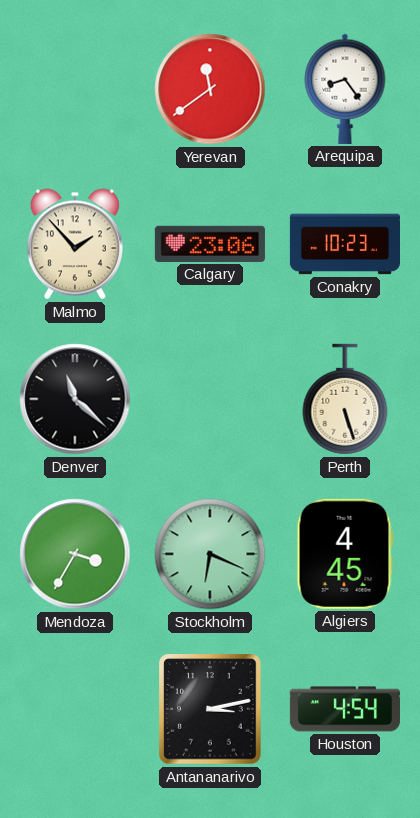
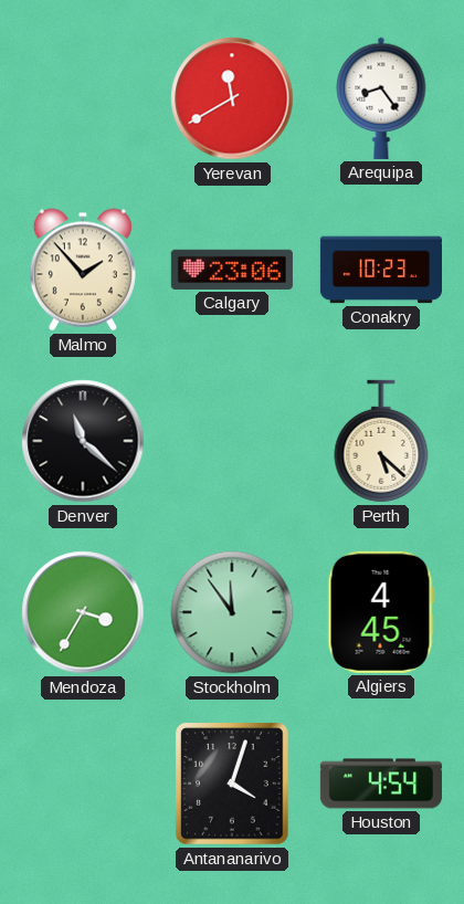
Yerevan: 11:39 -> 11:40 (232, 98)
Perth: 5:27 -> 5:22 (381, 441)
Stockholm: 6:19 -> 11:54 (232, 612)
Antananarivo: 3:13 -> 4:03 (232, 784)
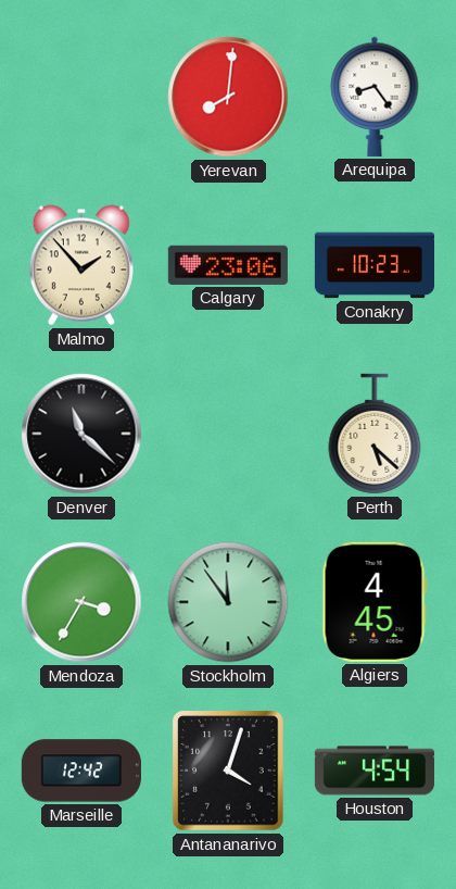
Yerevan: 11:40 -> 8:01 (228, 97)
Marseille: none -> 12:42 (81, 771)
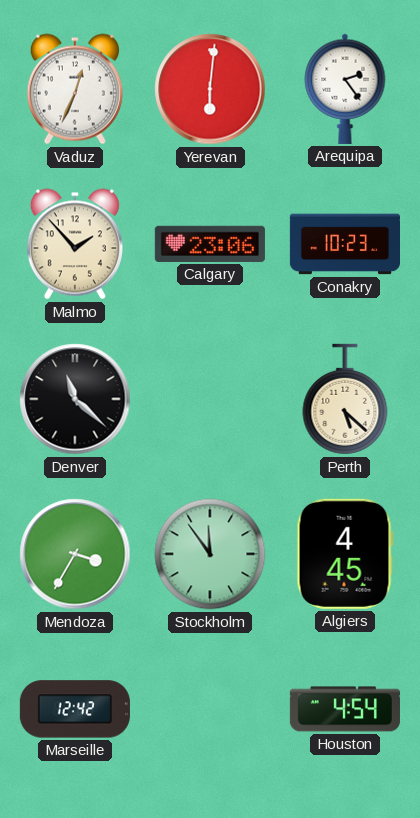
Vaduz: none -> 12:34 (75, 89)
Yerevan: 8:01 -> 6:01 (210, 89)
Arequipa: 8:24 -> 2:24 (345, 89)
Antananarivo: 4:03 -> none (228, 771)
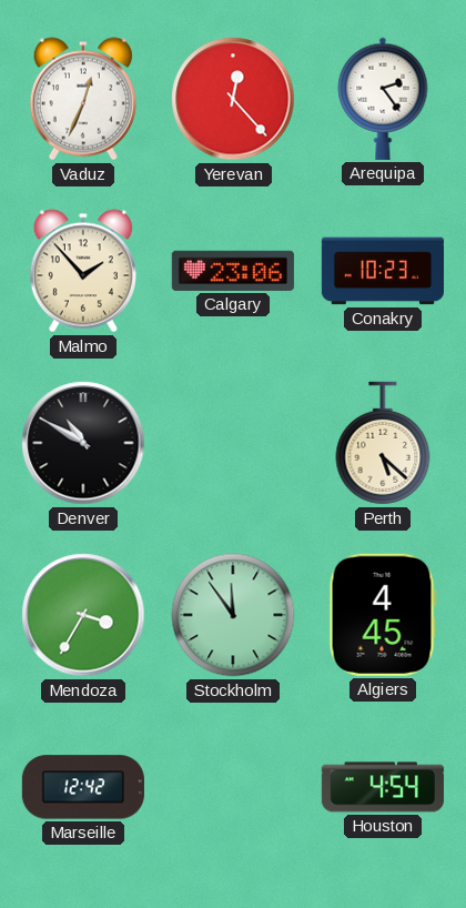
Yerevan: 6:01 -> 12:23 (233, 99)
Denver: 11:22 -> 10:50 (83, 443)
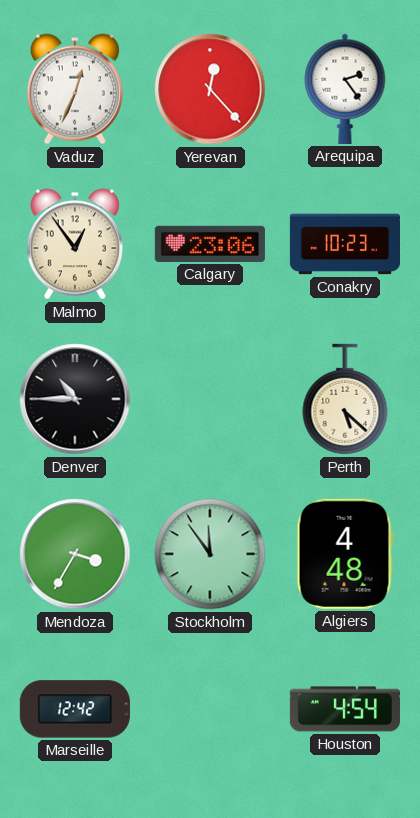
Malmo: 1:53 -> 12:54 (75, 244)
Denver: 10:50 -> 10:45 (75, 399)
Algiers: 4:45 -> 4:48 (345, 554)
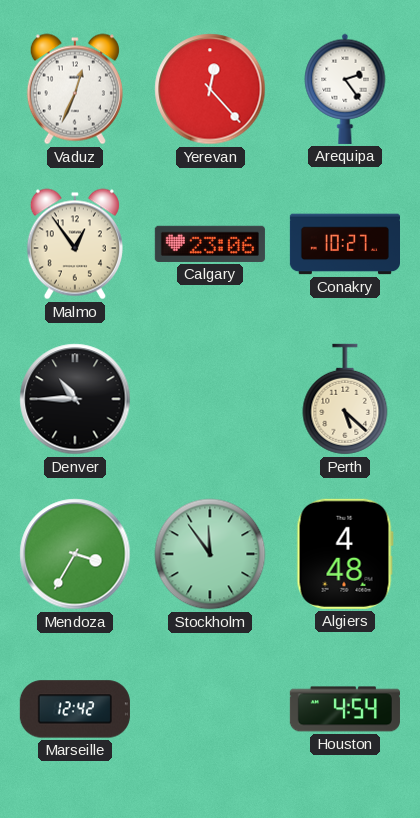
Conakry: 10:23 -> 10:27 (344, 244)
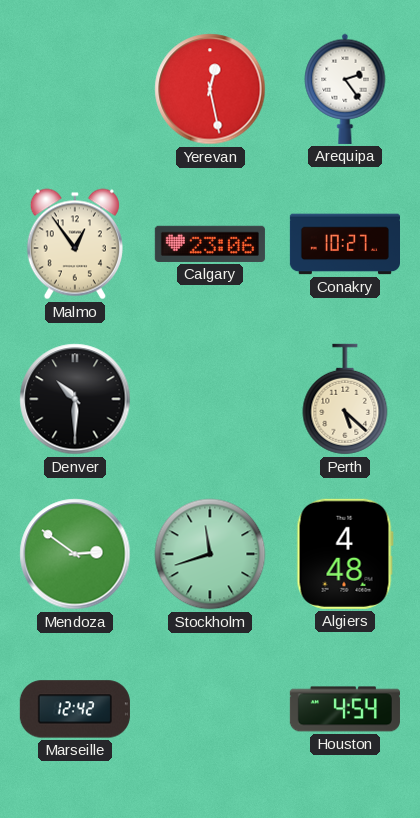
Vaduz: 12:34 -> none (75, 89)
Yerevan: 12:23 -> 12:28 (210, 89)
Denver: 10:45 -> 10:30 (75, 399)
Mendoza: 3:35 -> 2:51 (75, 554)
Stockholm: 11:54 -> 11:42 (210, 554)
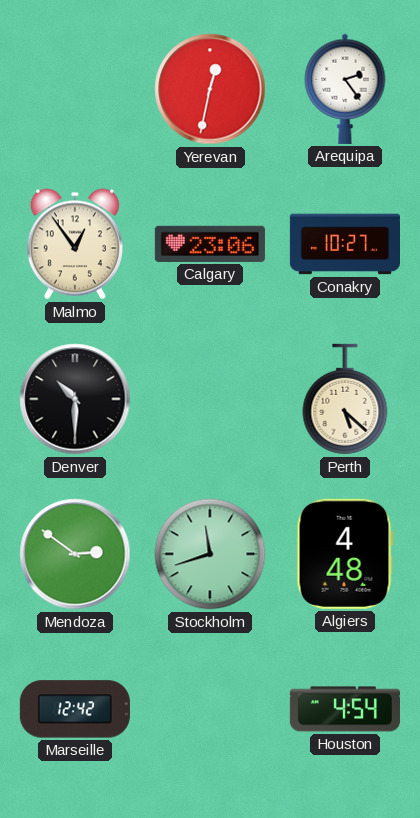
Yerevan: 12:28 -> 12:32 (210, 89)
